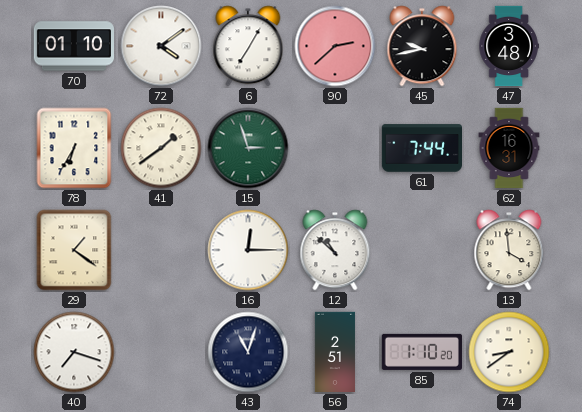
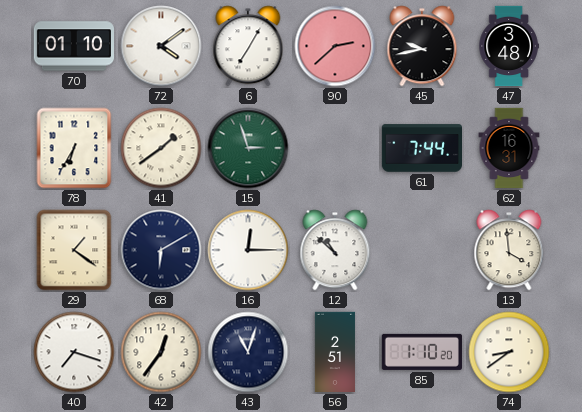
68: none -> 6:10 (161, 250)
42: none -> 12:36 (161, 352)
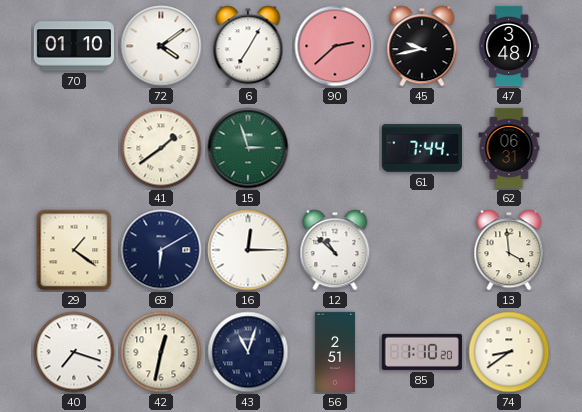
78: 6:35 -> none (74, 148)
62: 16:31 -> 06:31 (509, 148)
42: 12:36 -> 12:32 (161, 352)
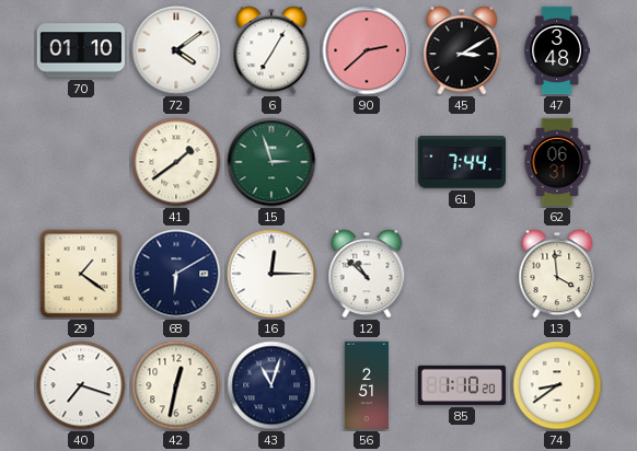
45: 9:43 -> 3:10 (462, 50)
